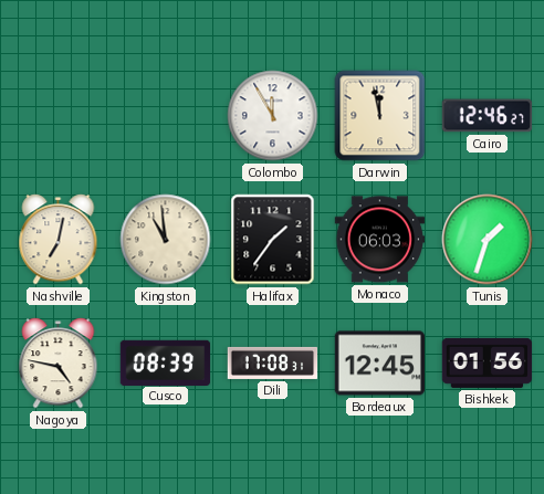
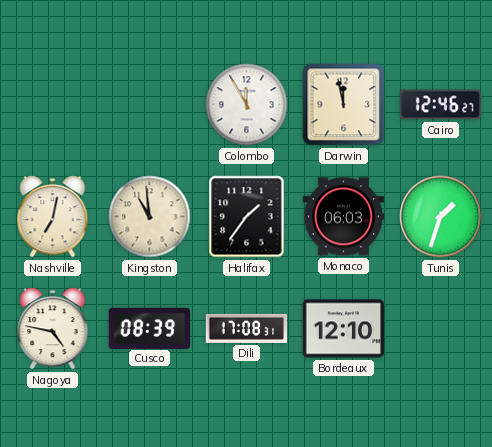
Bordeaux: 12:45 -> 12:10 (344, 329)
Bishkek: 01:56 -> none (488, 362)
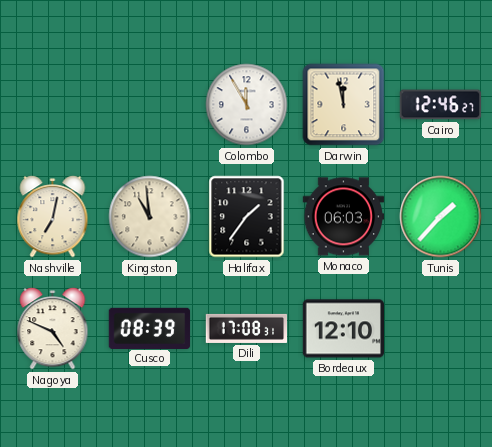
Tunis: 1:33 -> 1:37 (441, 217)
Nagoya: 4:47 -> 4:49 (53, 329)
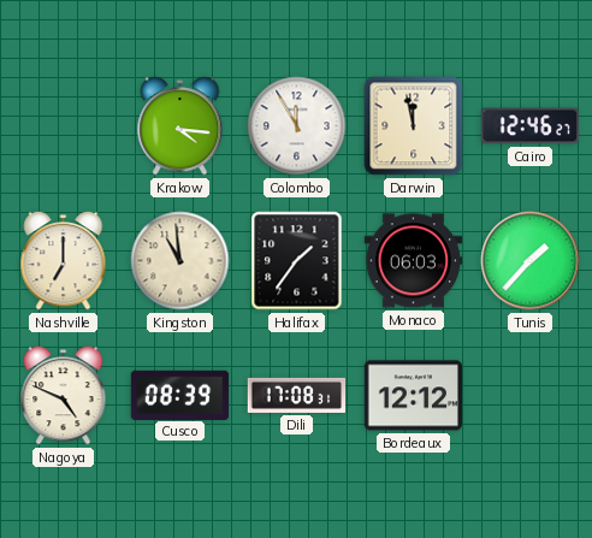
Krakow: none -> 4:16 (180, 126)
Nashville: 7:02 -> 7:00 (64, 261)
Bordeaux: 12:10 -> 12:12 (414, 396)
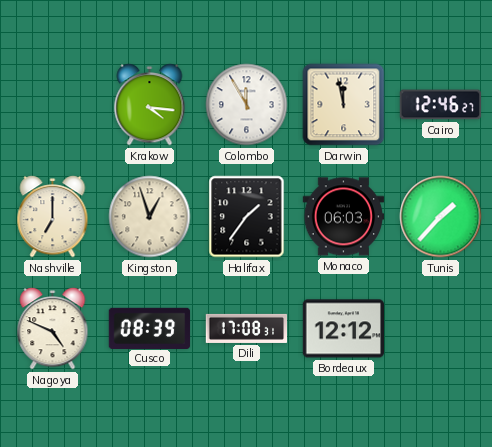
Kingston: 10:59 -> 12:57 (150, 217)
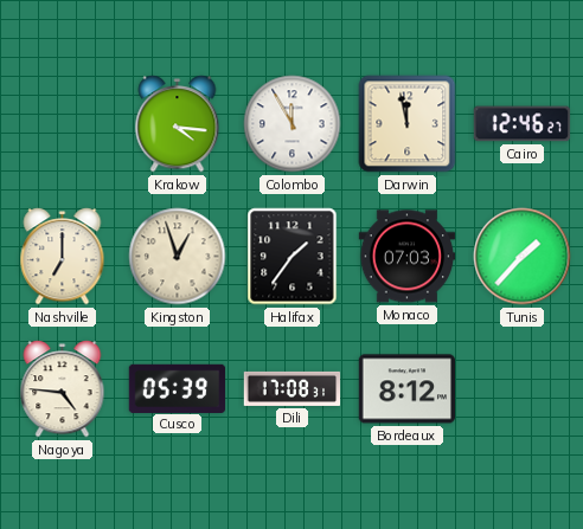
Monaco: 06:03 -> 07:03 (408, 257)
Nagoya: 4:49 -> 4:46 (63, 389)
Cusco: 08:39 -> 05:39 (178, 388)
Bordeaux: 12:12 -> 8:12 (408, 389)
